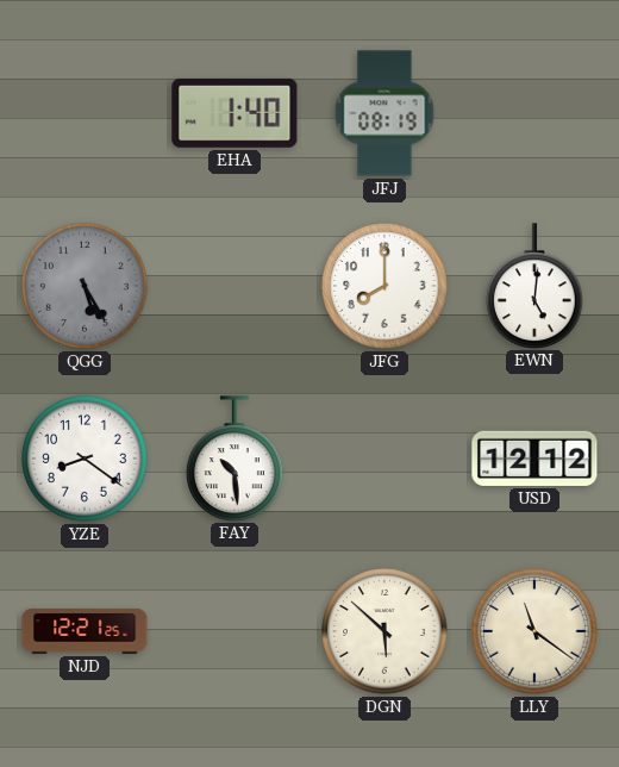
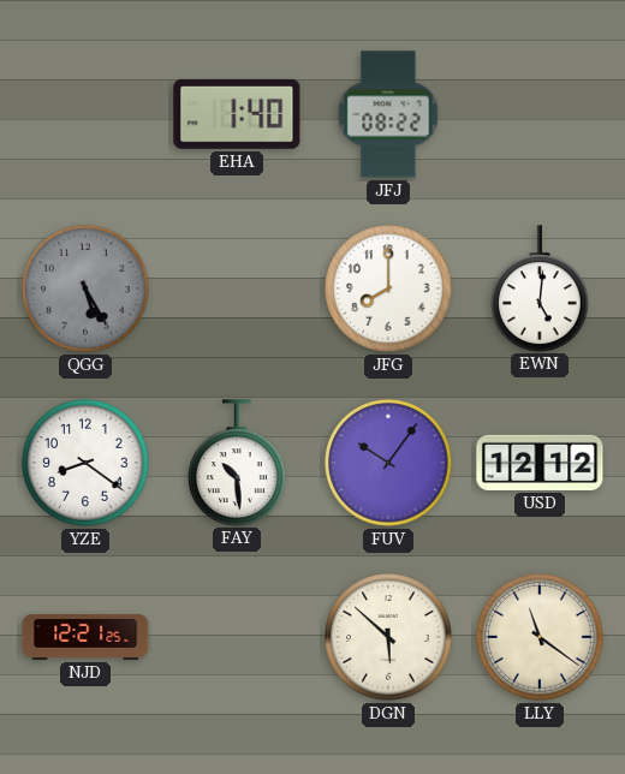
JFJ: 08:19 -> 08:22 (388, 114)
FUV: none -> 10:06 (388, 463)
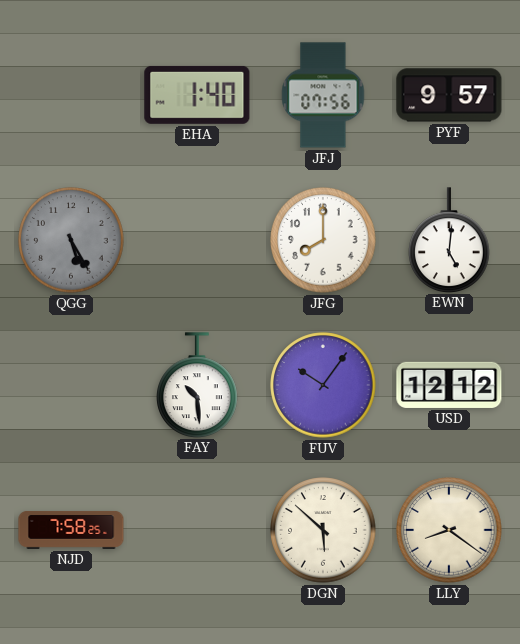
JFJ: 08:22 -> 07:56 (323, 95)
PYF: none -> 9:57 (449, 95)
YZE: 8:21 -> none (85, 463)
NJD: 12:21 -> 7:58 (71, 530)
LLY: 11:21 -> 8:21 (449, 530)
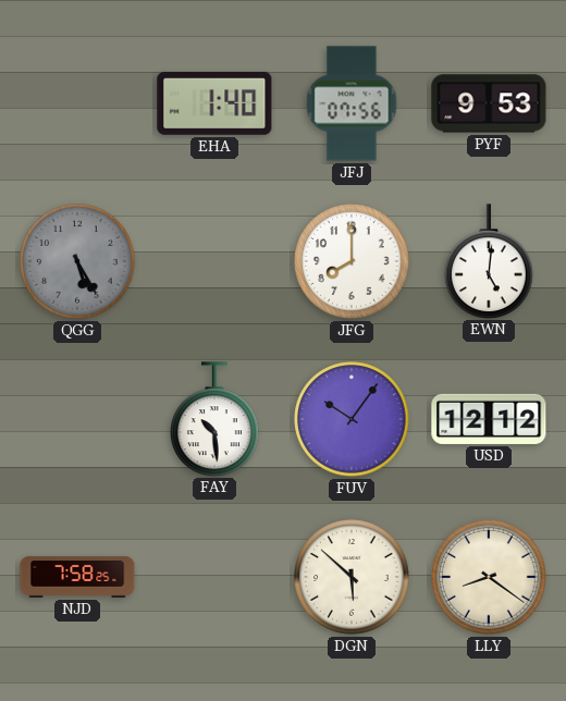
PYF: 9:57 -> 9:53 (489, 103)
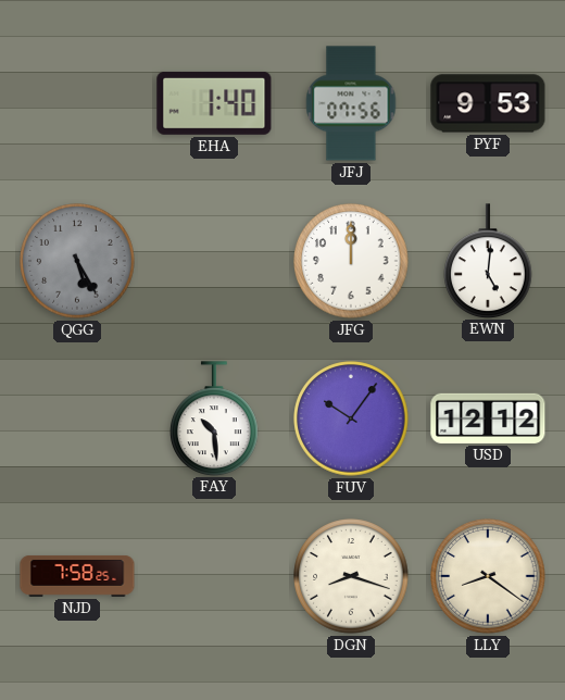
JFG: 8:00 -> 12:00 (351, 261)
DGN: 5:52 -> 8:18 (351, 576)
